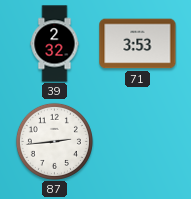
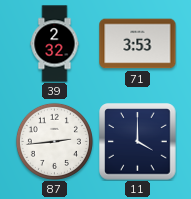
11: none -> 4:00 (138, 142)
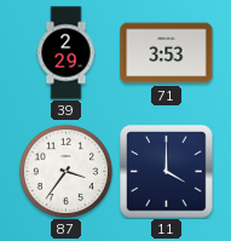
39: 2:32 -> 2:29 (67, 53)
87: 2:44 -> 3:36 (65, 171)
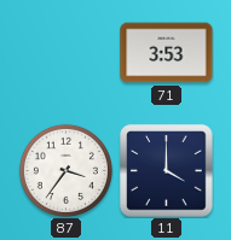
39: 2:29 -> none (67, 53)
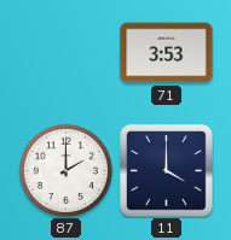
87: 3:36 -> 2:00 (65, 170)
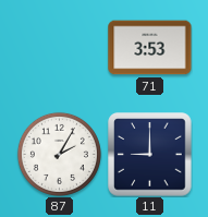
87: 2:00 -> 2:05 (59, 154)
11: 4:00 -> 9:00 (150, 155)
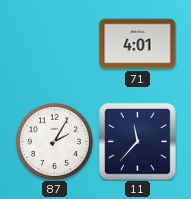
71: 3:53 -> 4:01 (138, 44)
11: 9:00 -> 11:37 (138, 142)
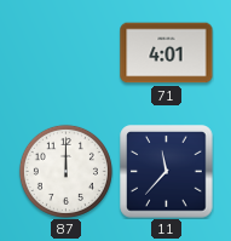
87: 2:05 -> 12:00 (65, 171)
